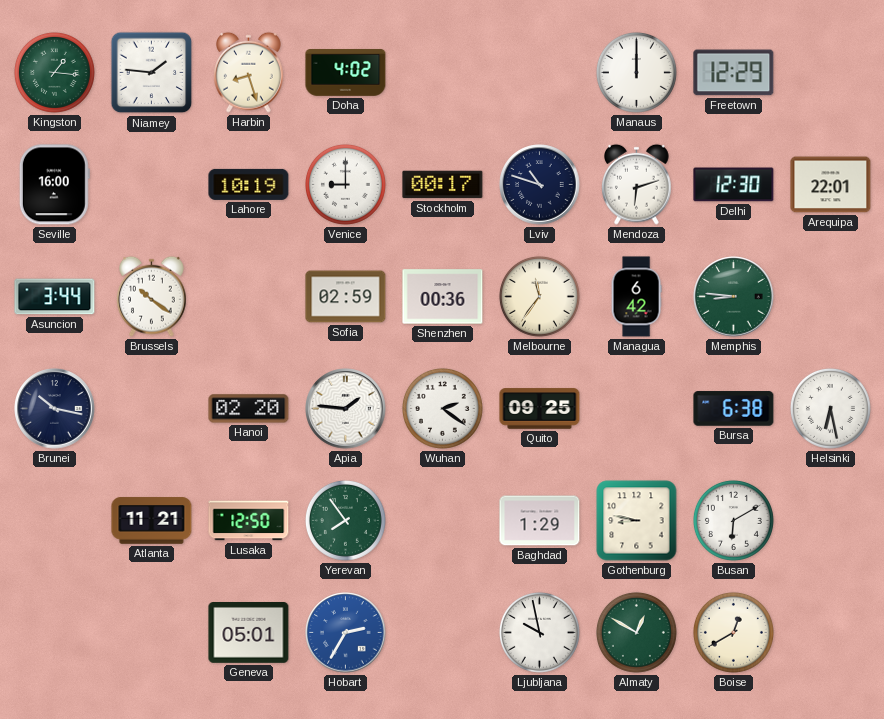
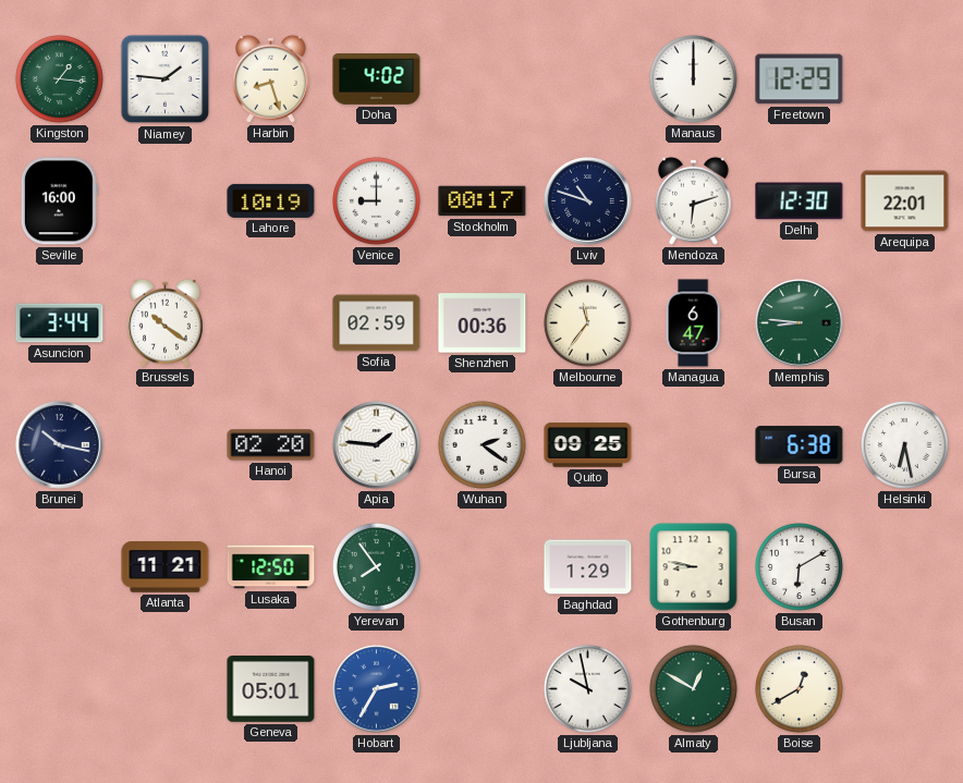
Managua: 6:42 -> 6:47 (693, 323)
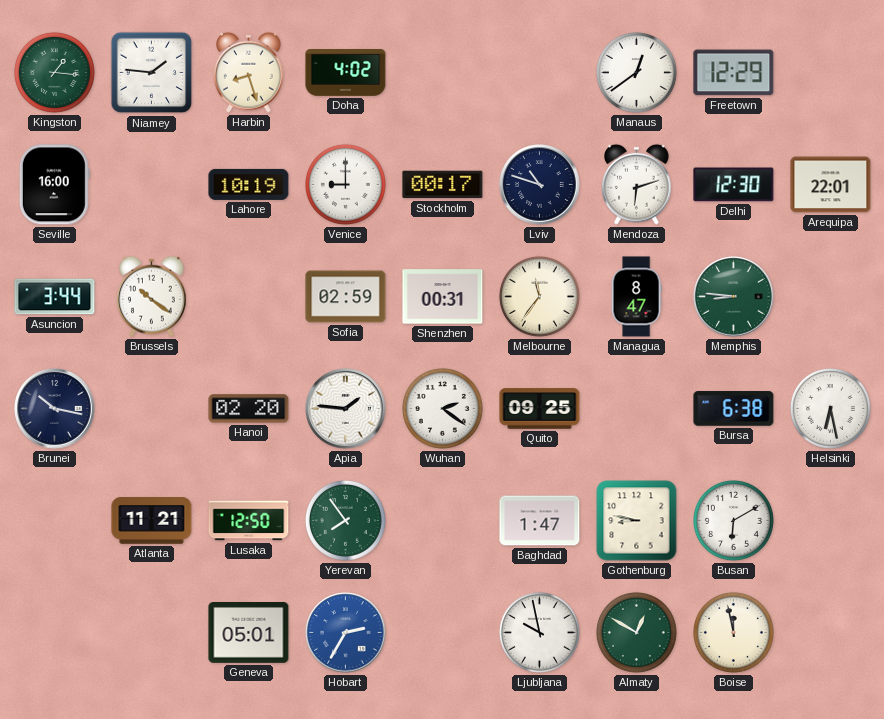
Manaus: 12:00 -> 12:39 (636, 72)
Shenzhen: 00:36 -> 00:31 (443, 297)
Managua: 6:47 -> 8:47 (636, 297)
Baghdad: 1:29 -> 1:47 (540, 521)
Boise: 12:40 -> 11:58 (733, 632)
